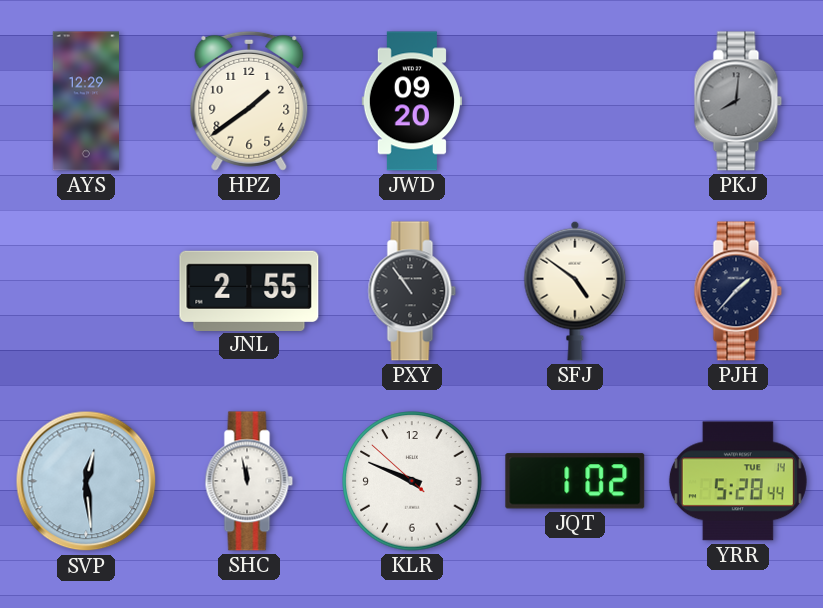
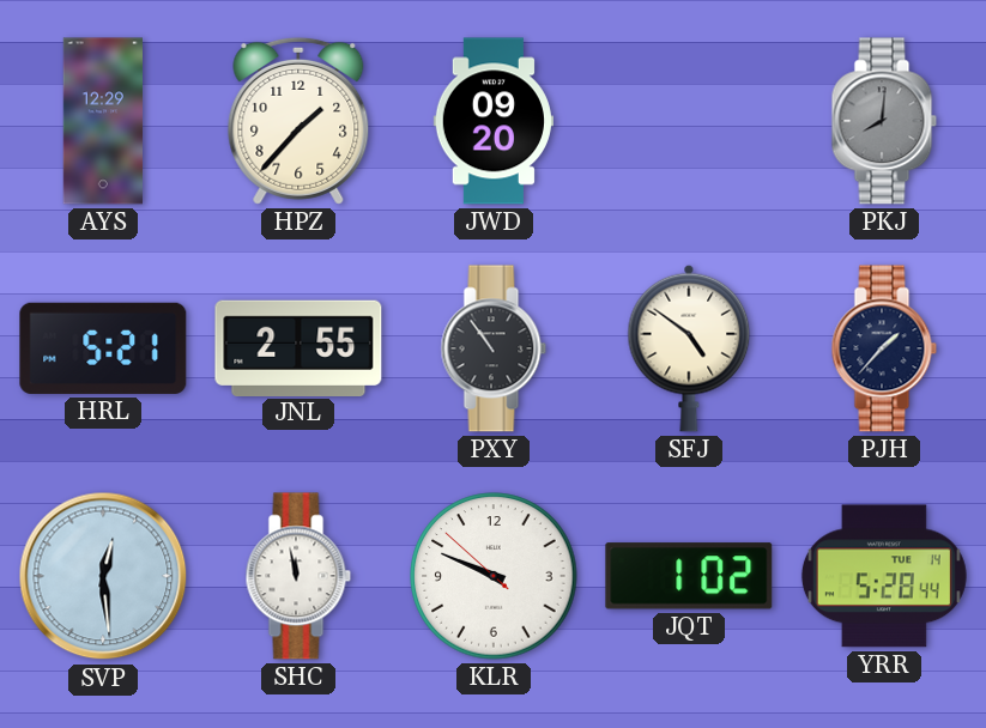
HPZ: 1:39 -> 1:37 (298, 121)
HRL: none -> 5:21 (103, 348)
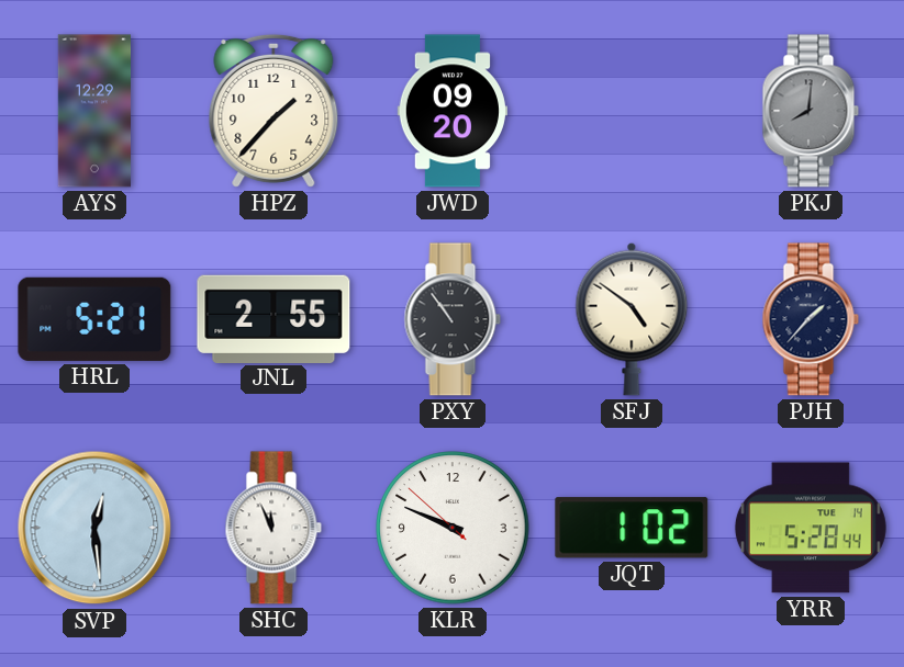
SHC: 11:58 -> 11:56 (274, 528)
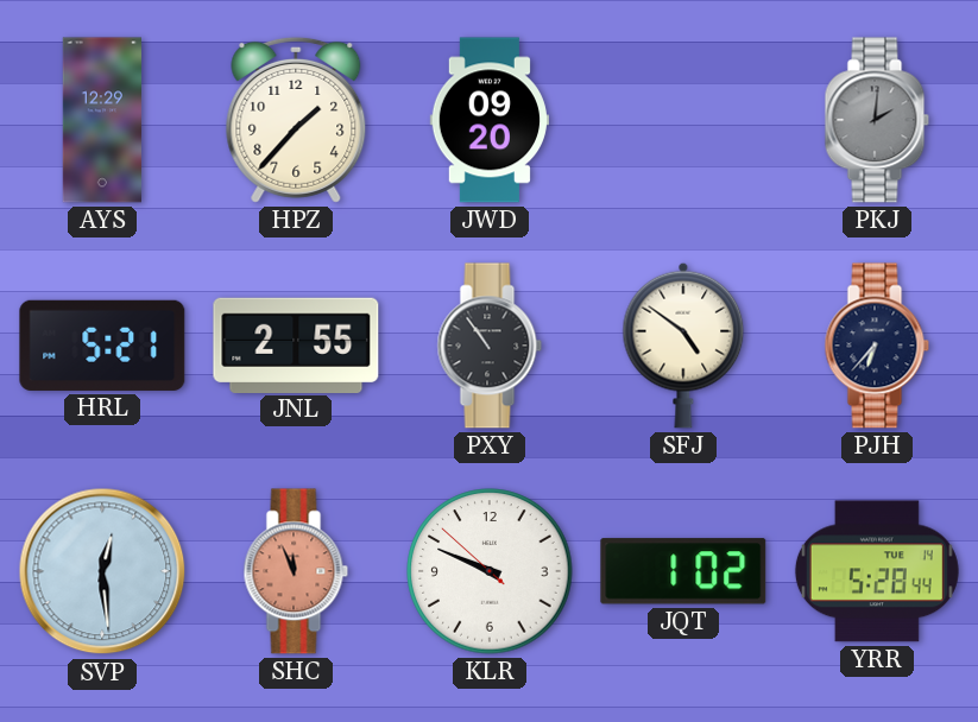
PKJ: 8:01 -> 2:01 (877, 120)
PJH: 1:37 -> 6:37 (877, 346)
SHC dial: white -> salmon (296, 571)
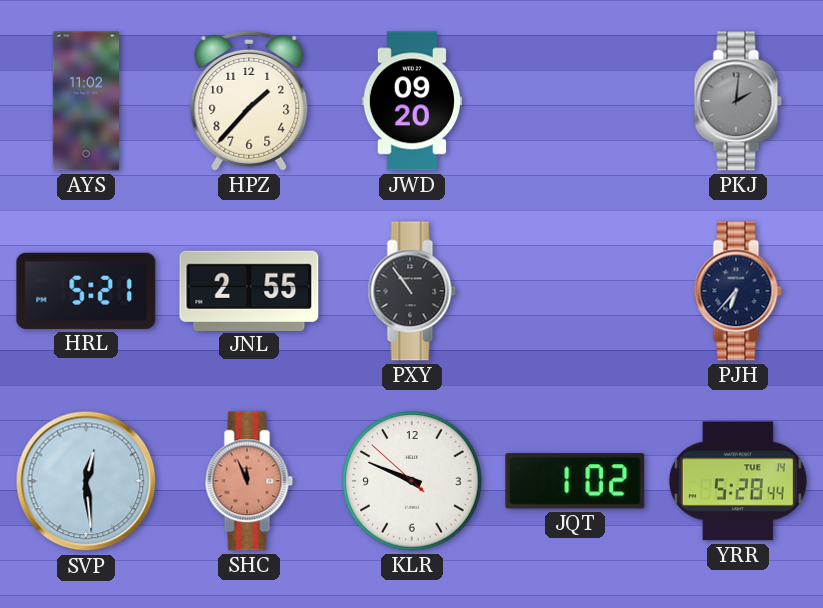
AYS: 12:29 -> 11:02 (85, 101)
SFJ: 4:51 -> none (683, 346)
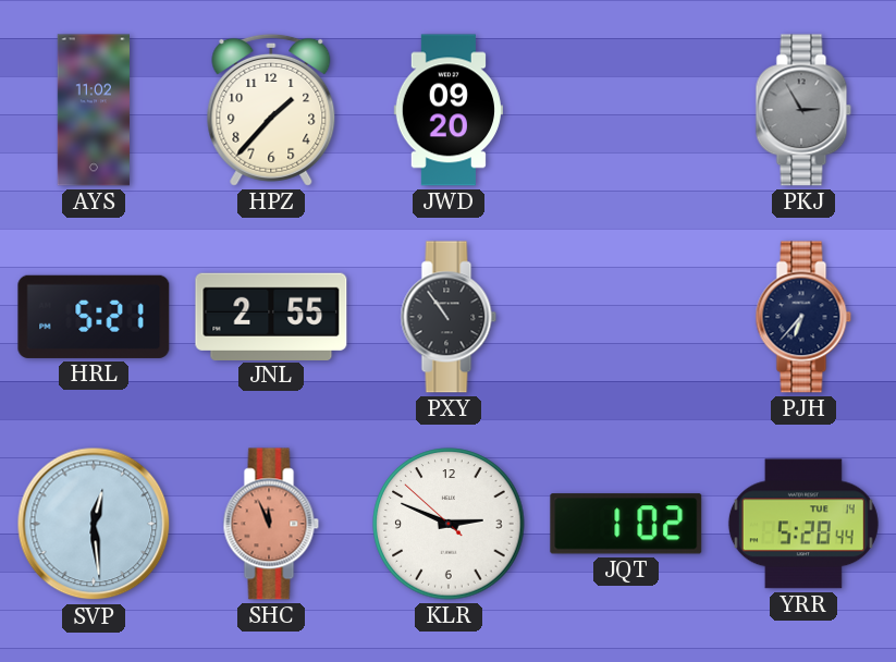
PKJ: 2:01 -> 2:55 (803, 110)
KLR: 9:48 -> 2:48 (449, 524)
